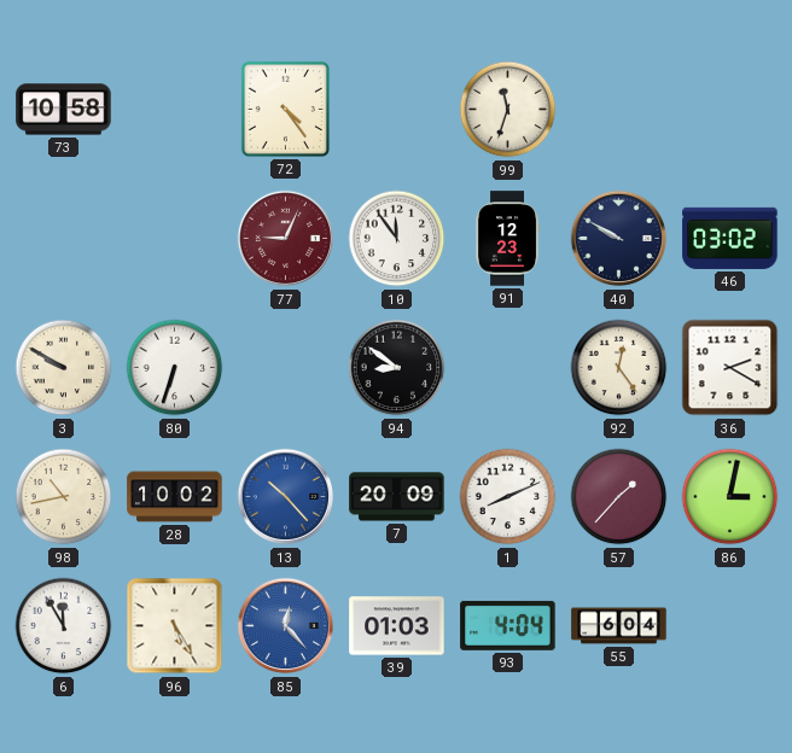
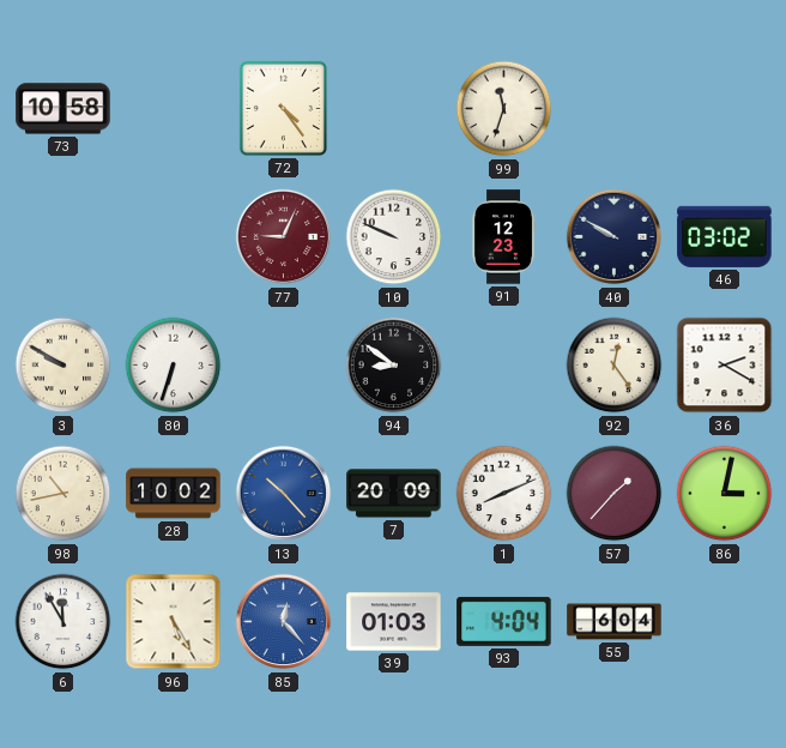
10: 11:54 -> 9:49 (394, 237)
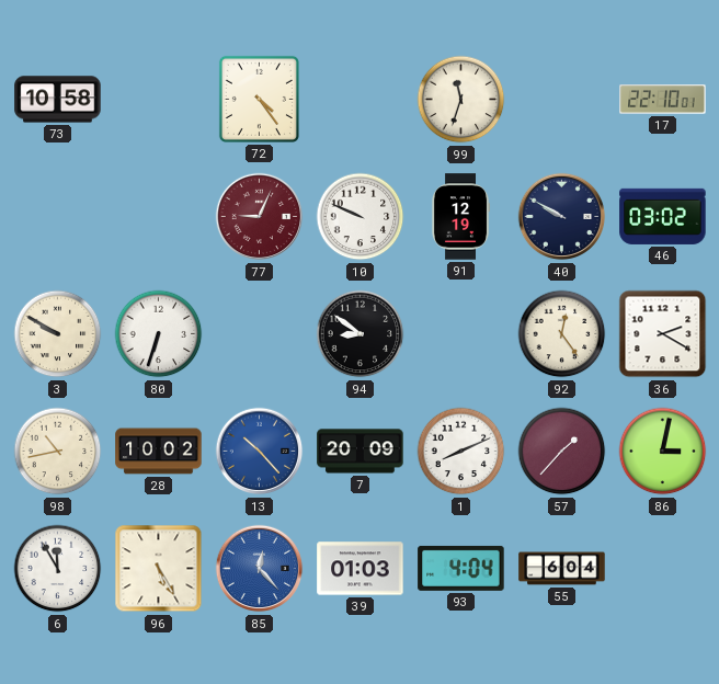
17: none -> 22:10 (663, 100)
91: 12:23 -> 12:19 (460, 217)
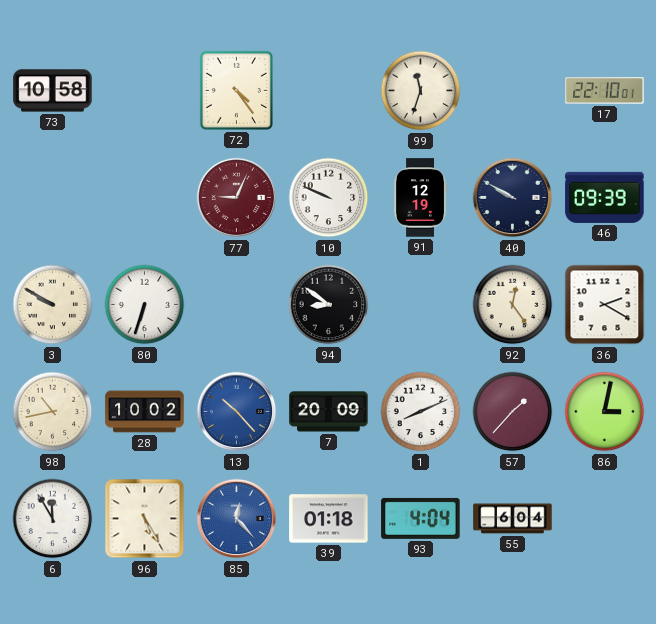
46: 03:02 -> 09:39 (605, 197)
39: 01:03 -> 01:18 (329, 519)
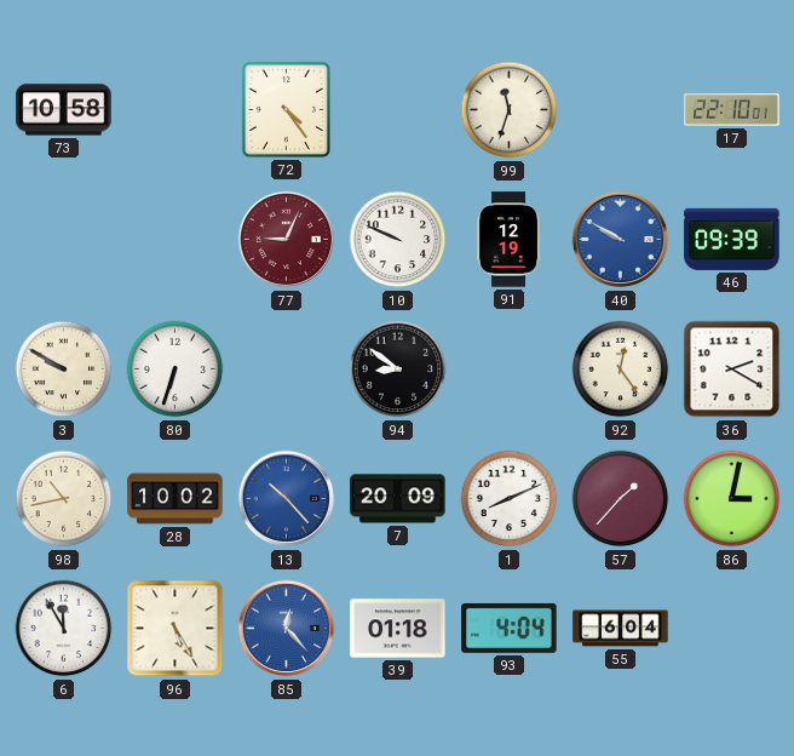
40 dial: navy -> blue (621, 240)
